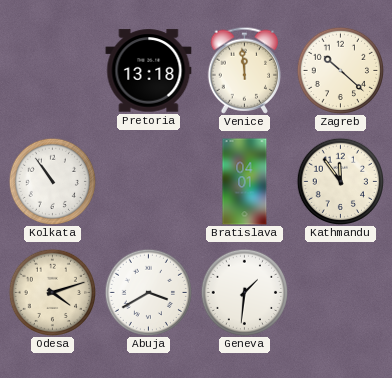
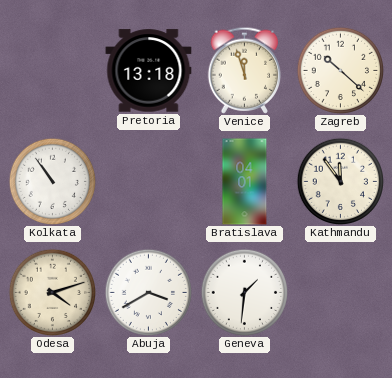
Venice: 11:59 -> 11:57 (245, 70)
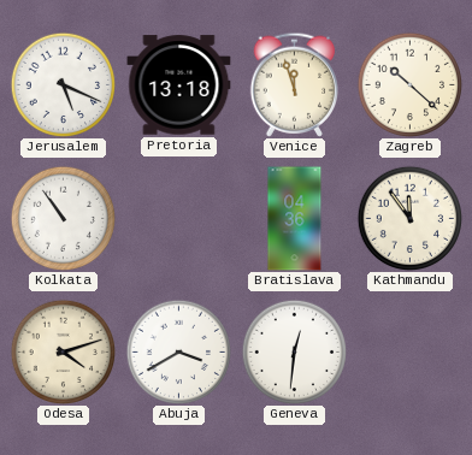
Jerusalem: none -> 5:19 (63, 84)
Bratislava: 04:01 -> 04:36 (295, 219)
Geneva: 1:31 -> 12:31 (294, 351)
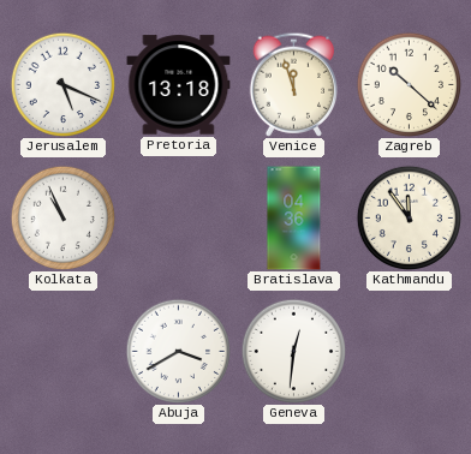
Kolkata: 10:54 -> 10:56 (62, 217)
Odesa: 4:12 -> none (63, 351)
